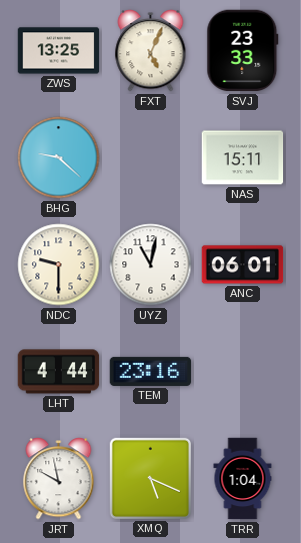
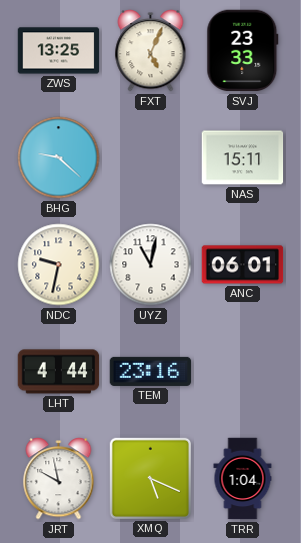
NDC: 9:30 -> 9:32 (59, 265)
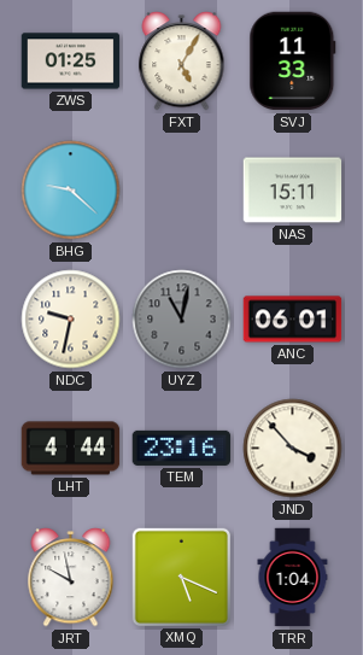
ZWS: 13:25 -> 01:25 (71, 62)
FXT: 5:04 -> 5:05 (182, 62)
SVJ: 23:33 -> 11:33 (293, 62)
UYZ dial: white -> grey (182, 320)
JND: none -> 3:53 (293, 449)
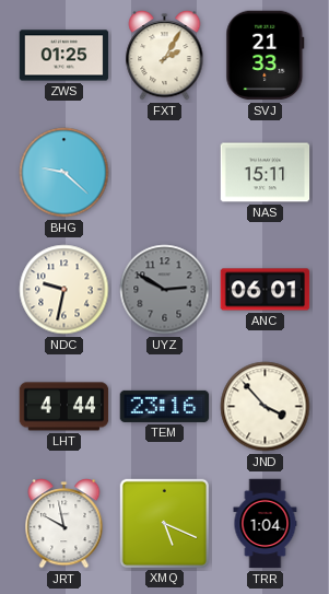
FXT: 5:05 -> 2:05 (165, 56)
SVJ: 11:33 -> 21:33 (266, 56)
UYZ: 11:02 -> 2:50 (165, 290)
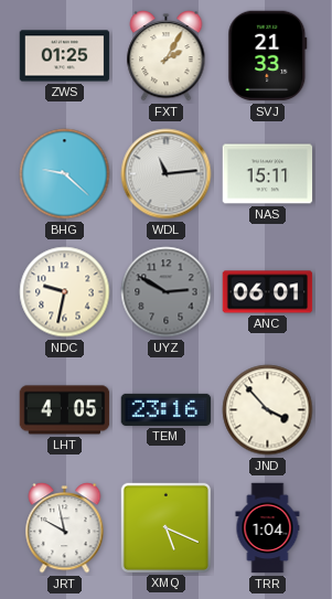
WDL: none -> 11:14 (167, 174)
LHT: 4:44 -> 4:05 (65, 410)
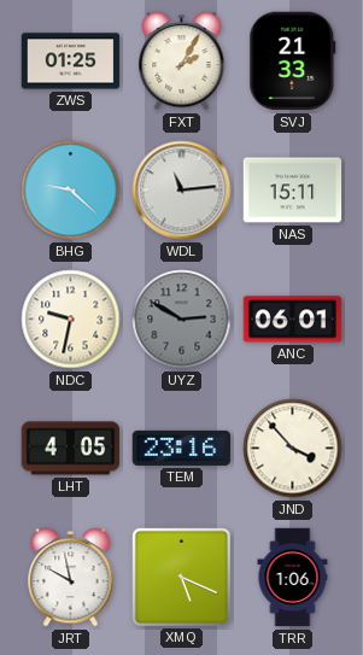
TRR: 1:04 -> 1:06 (293, 578)
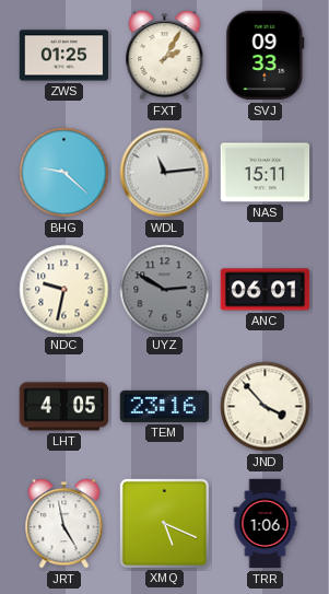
SVJ: 21:33 -> 09:33 (266, 56)
JRT: 9:58 -> 4:58 (64, 524)
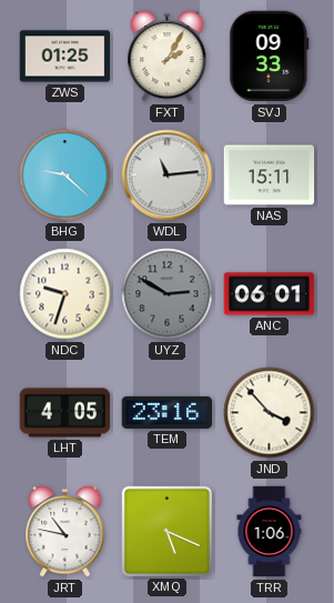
NDC: 9:32 -> 9:33 (65, 294)
JRT: 4:58 -> 10:47 (65, 532)
